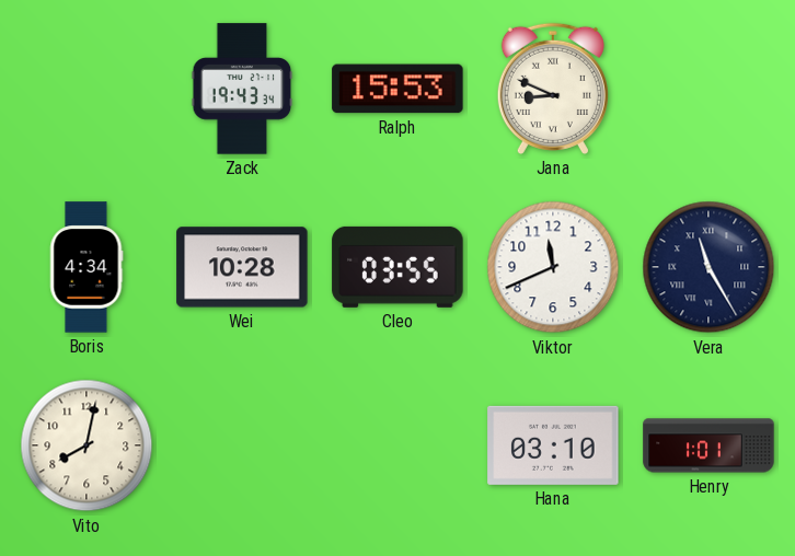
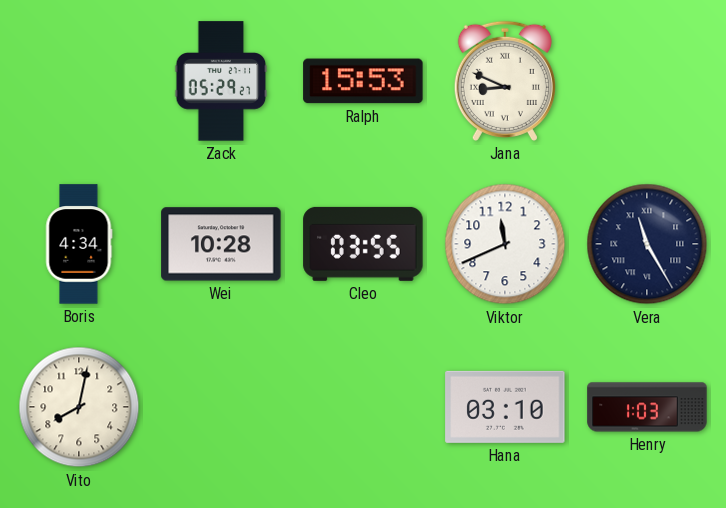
Zack: 19:43 -> 05:29 (221, 81)
Henry: 1:01 -> 1:03 (647, 407)
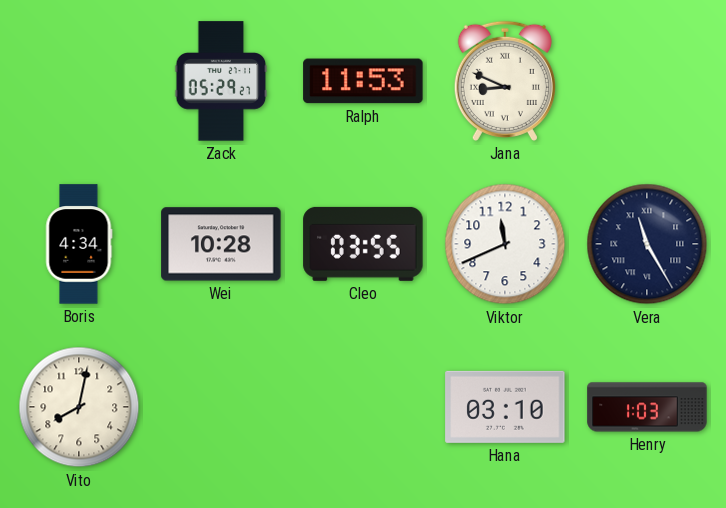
Ralph: 15:53 -> 11:53 (363, 81)
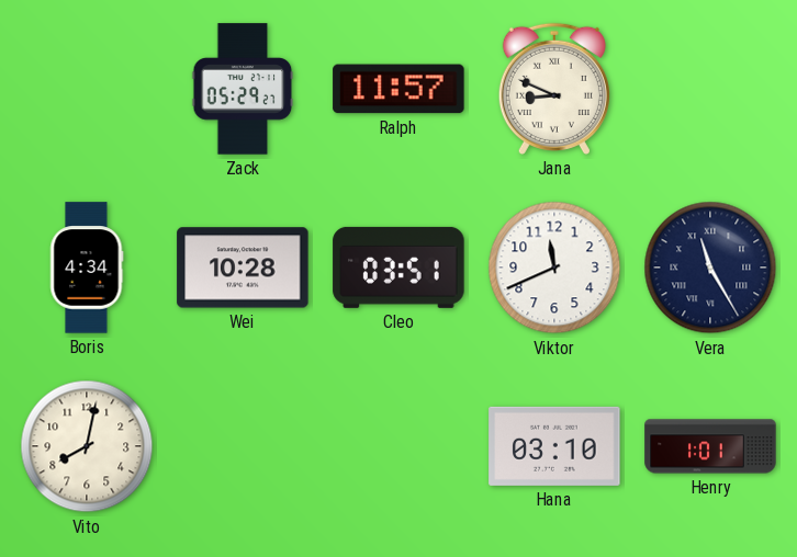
Ralph: 11:53 -> 11:57 (398, 89)
Cleo: 03:55 -> 03:51 (398, 268)
Henry: 1:03 -> 1:01 (710, 446)
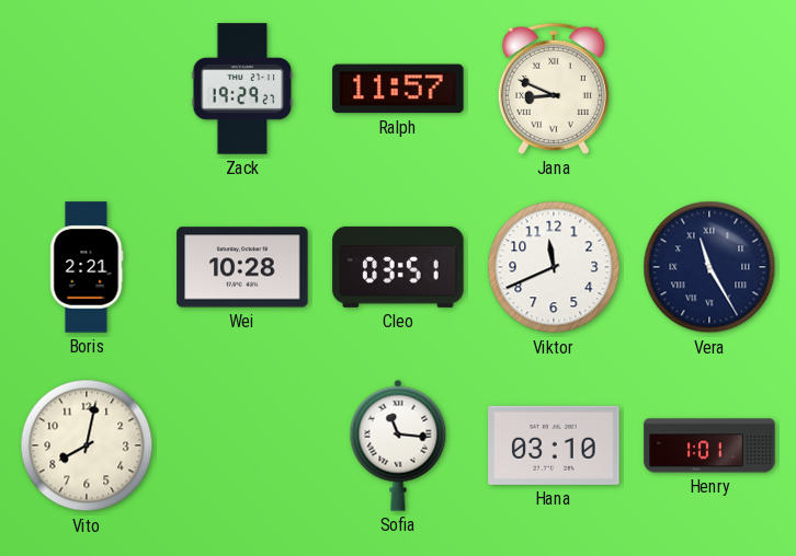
Zack: 05:29 -> 19:29 (242, 89)
Boris: 4:34 -> 2:21 (87, 267)
Sofia: none -> 11:16 (398, 445)
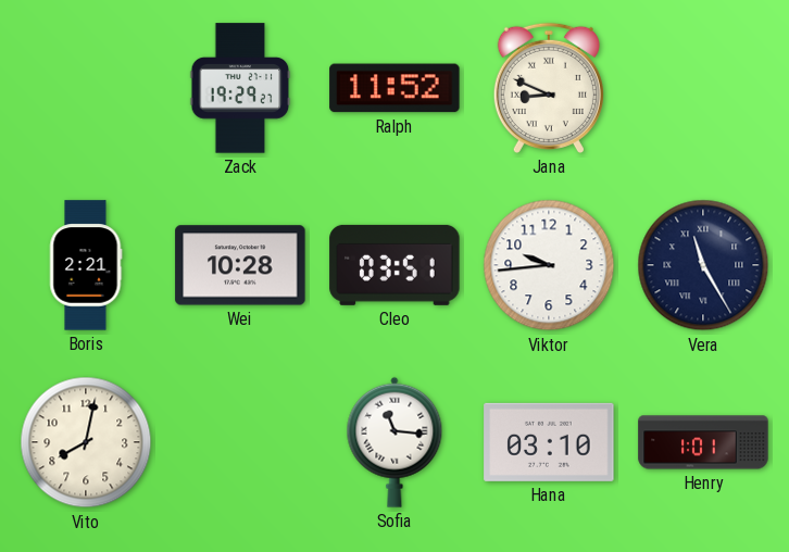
Ralph: 11:57 -> 11:52 (394, 88)
Viktor: 11:41 -> 9:44 (549, 265)
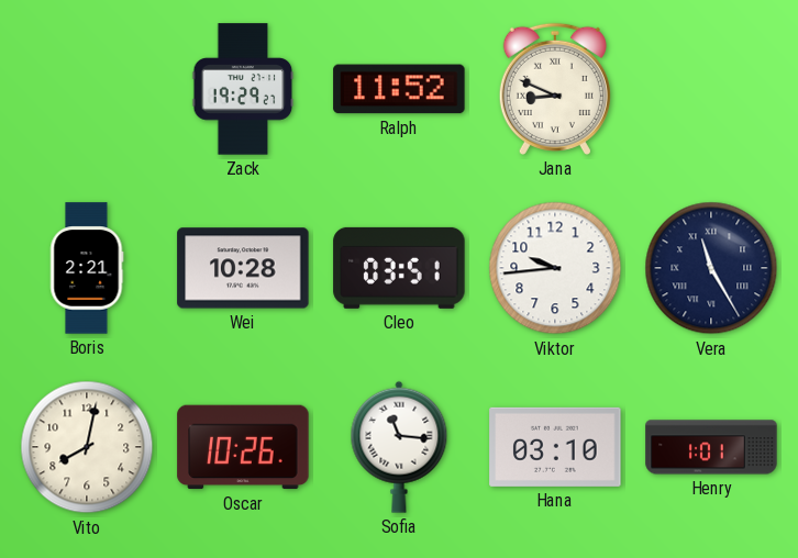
Oscar: none -> 10:26 (243, 447)
